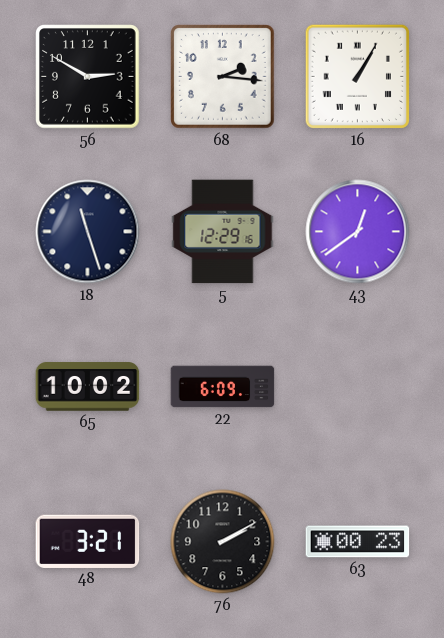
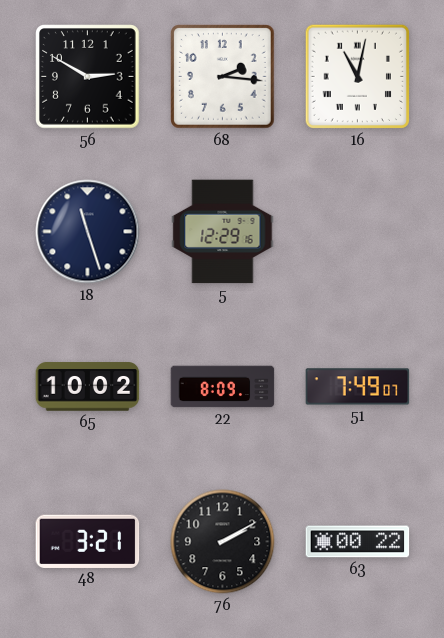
16: 1:05 -> 11:02 (357, 76)
43: 12:39 -> none (358, 232)
22: 6:09 -> 8:09 (223, 387)
51: none -> 7:49 (358, 387)
63: 00:23 -> 00:22 (358, 542)
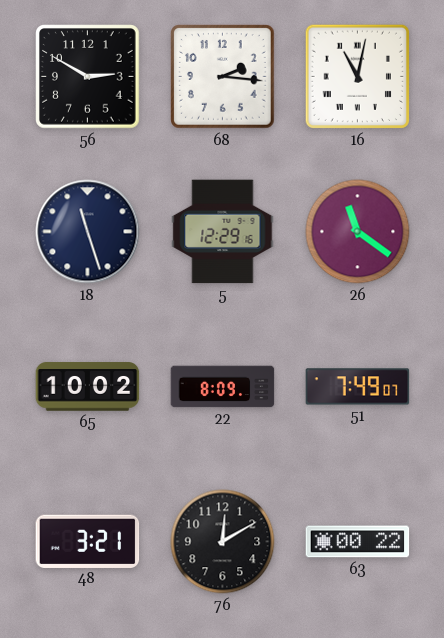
26: none -> 11:21 (358, 232)
76: 2:10 -> 12:10 (223, 542)
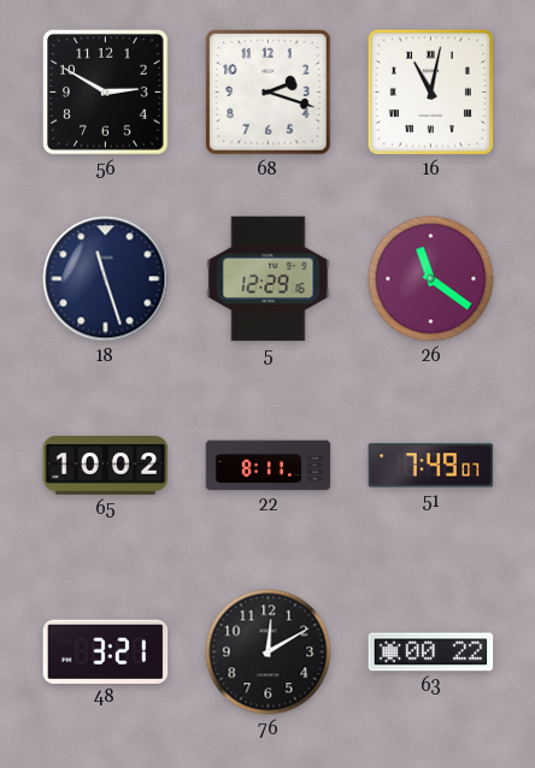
68: 2:16 -> 2:18 (269, 93)
22: 8:09 -> 8:11 (269, 466)
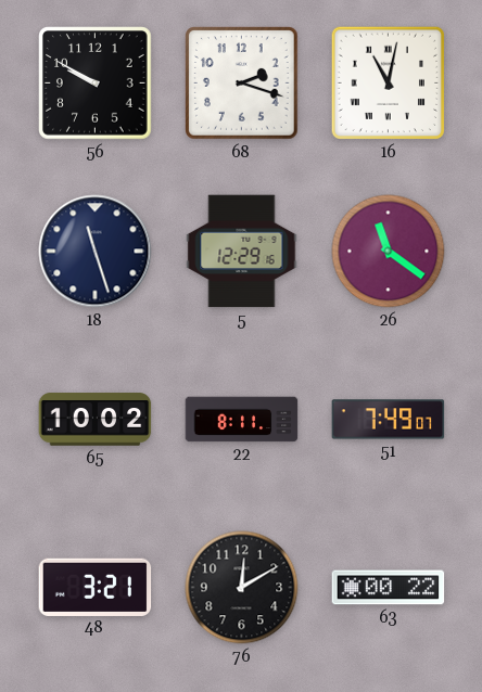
56: 2:50 -> 9:50 (96, 84)
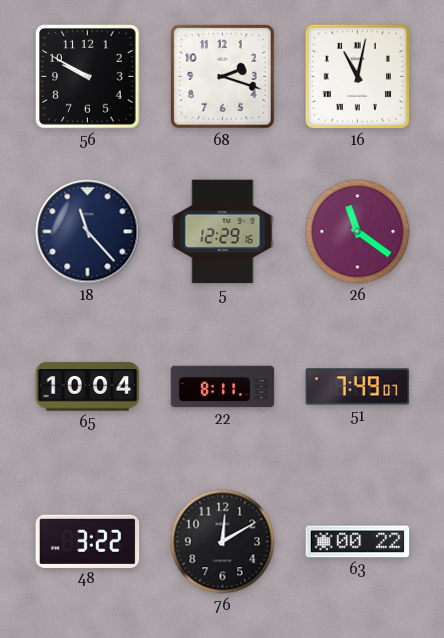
18: 11:27 -> 11:23 (88, 232)
65: 10:02 -> 10:04 (88, 387)
48: 3:21 -> 3:22 (88, 541)
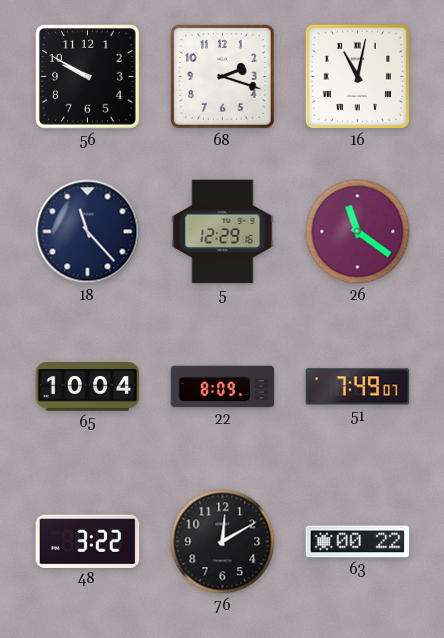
22: 8:11 -> 8:09 (223, 387)
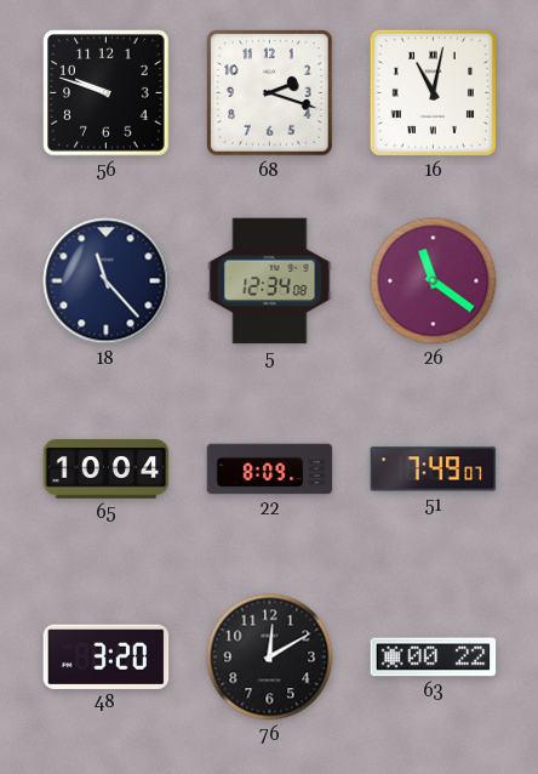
56: 9:50 -> 9:48 (107, 93)
5: 12:29 -> 12:34 (270, 281)
48: 3:22 -> 3:20 (107, 656)
